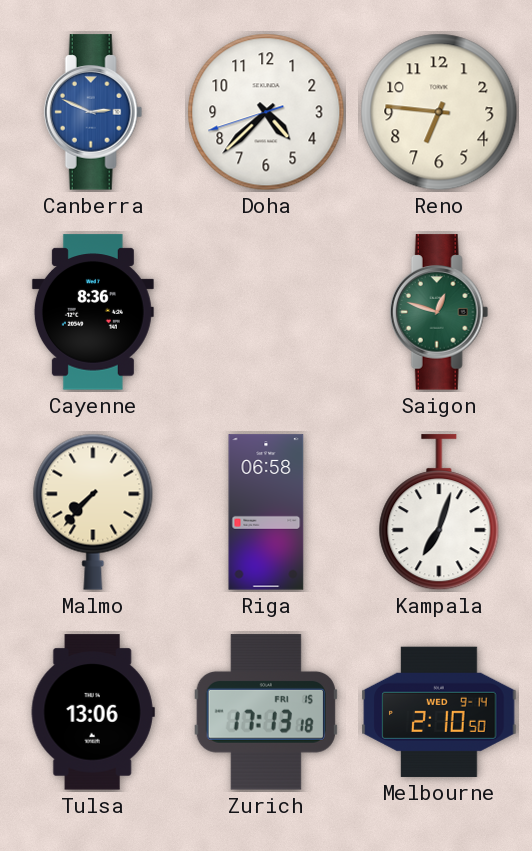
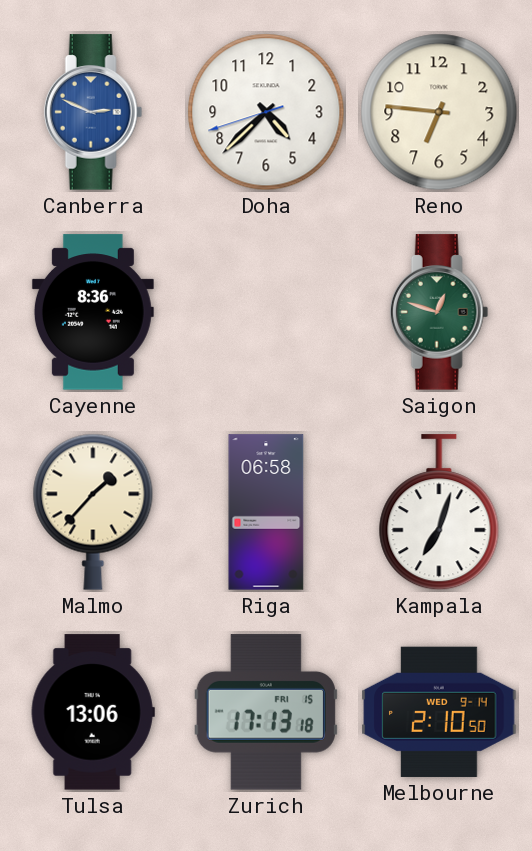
Malmo: 7:37 -> 1:37 (93, 512)
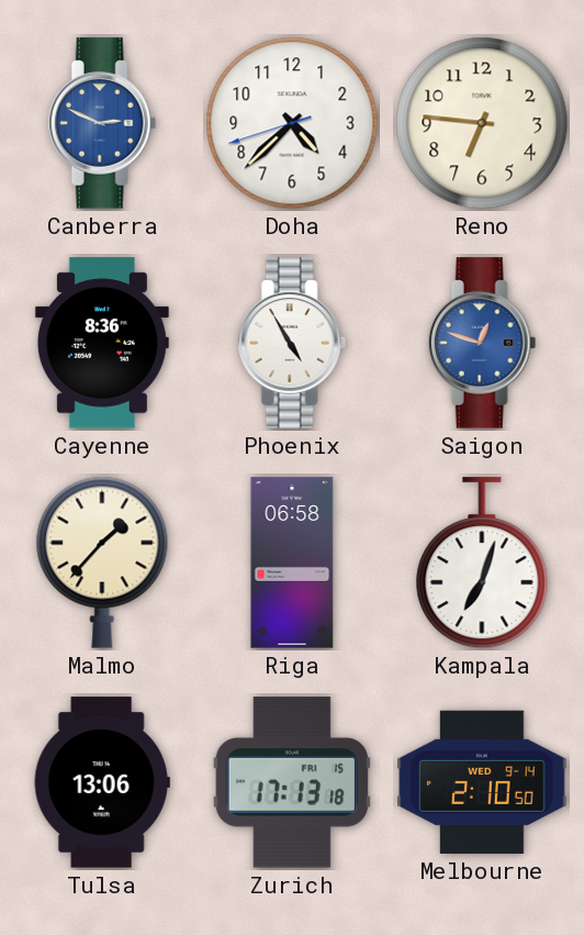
Phoenix: none -> 4:55 (292, 343)
Saigon dial: green -> blue (482, 343)
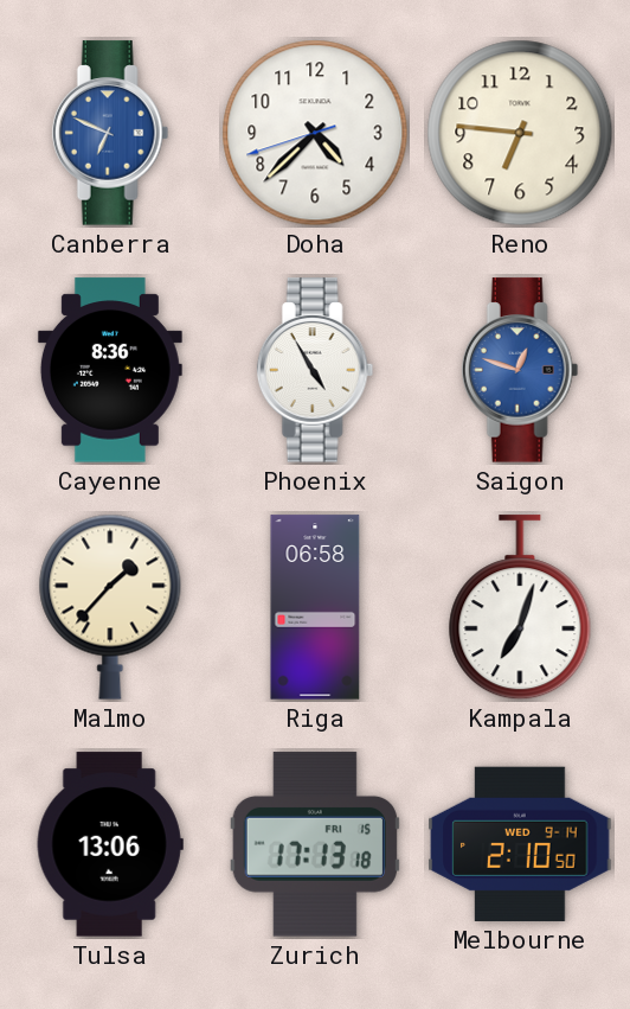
Canberra: 2:49 -> 6:49 (110, 133)
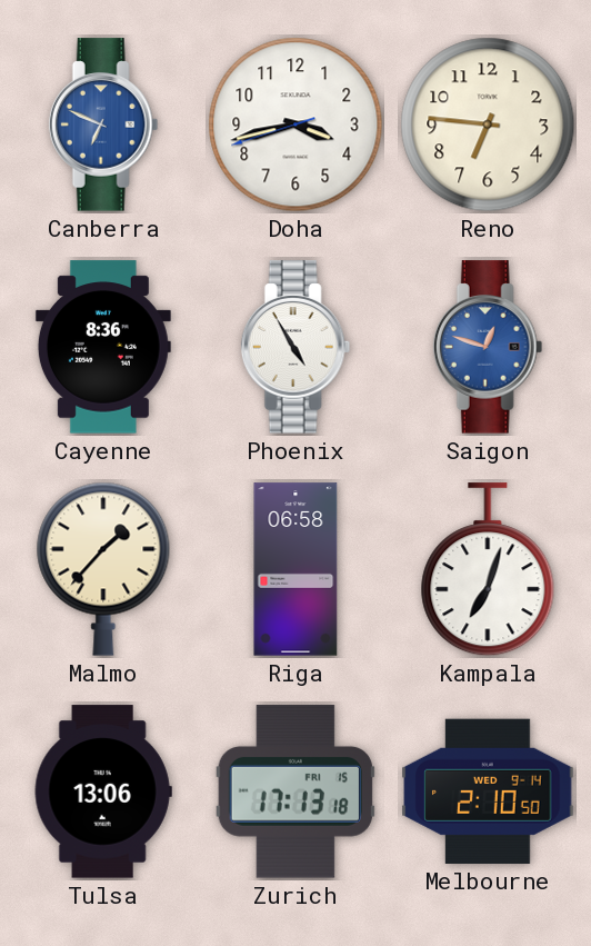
Doha: 4:37 -> 3:42 (295, 125)
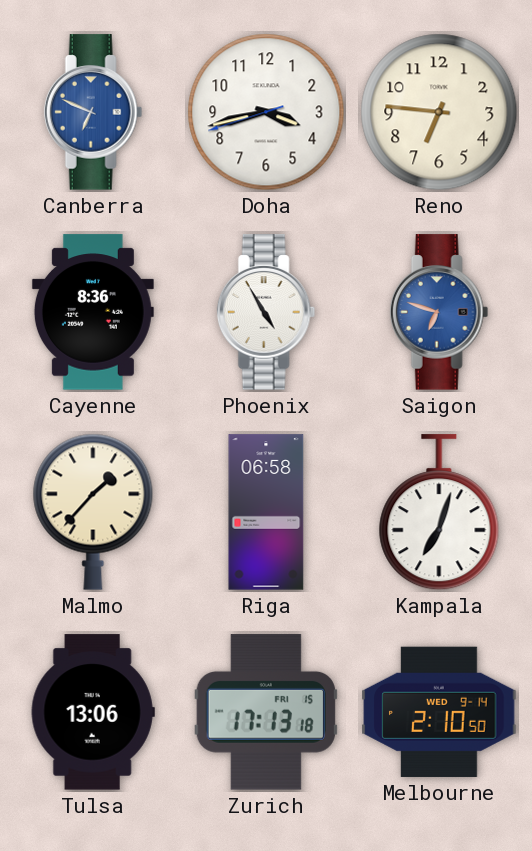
Saigon: 12:48 -> 6:48 (439, 312)
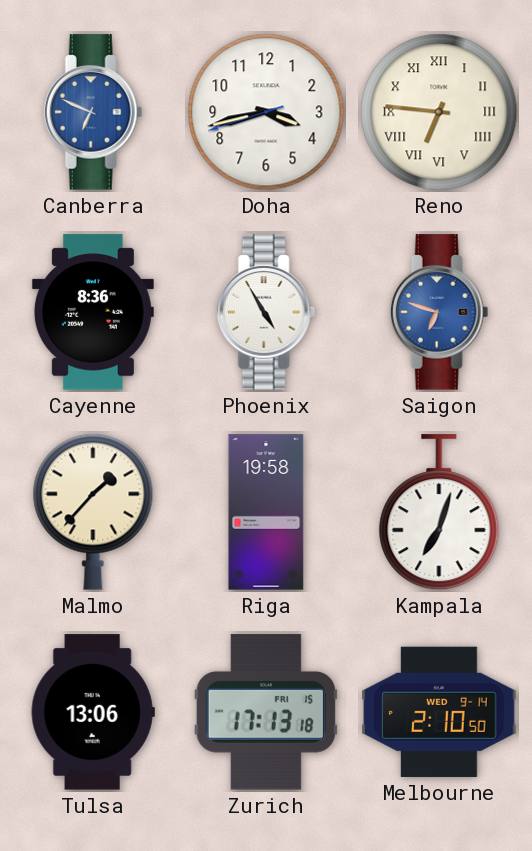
Reno numerals: Arabic -> Roman (439, 112)
Riga: 06:58 -> 19:58 (266, 512)
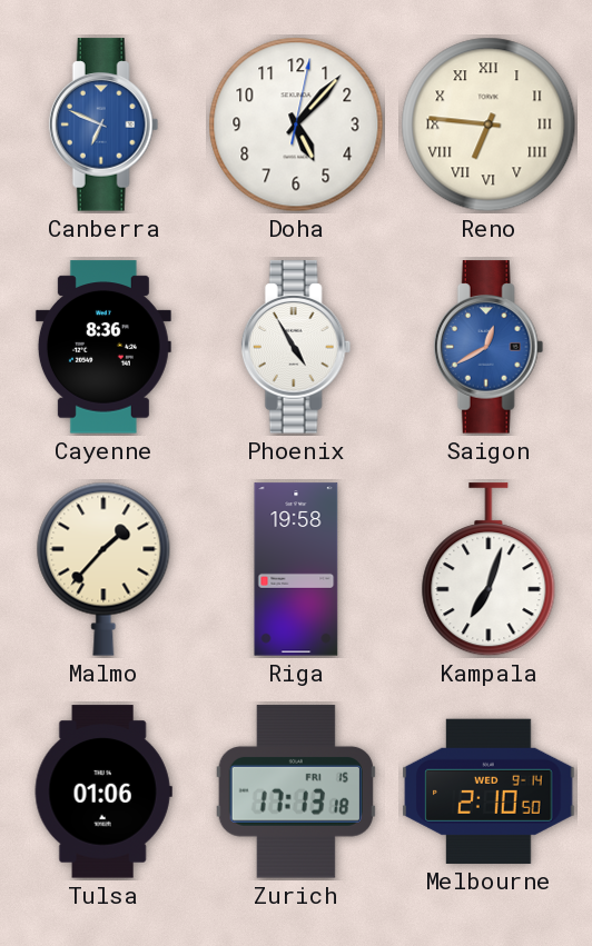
Doha: 3:42 -> 5:07 (296, 125)
Saigon: 6:48 -> 12:40 (489, 347)
Tulsa: 13:06 -> 01:06 (103, 791)
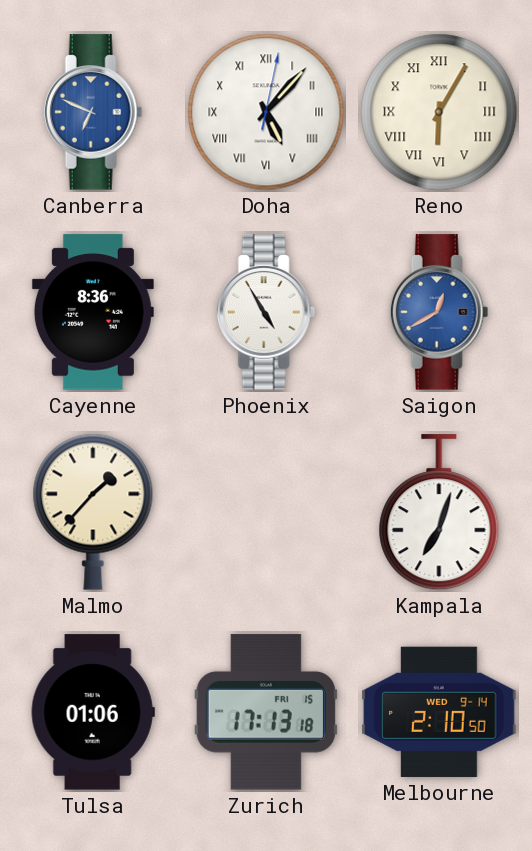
Doha numerals: Arabic -> Roman (266, 112)
Reno: 6:46 -> 6:05 (439, 112)
Riga: 19:58 -> none (296, 569)
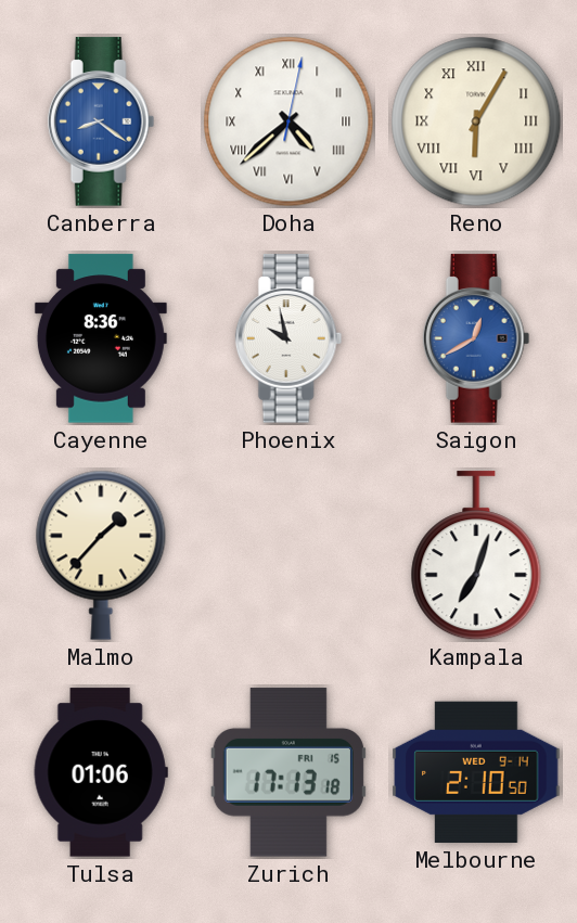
Canberra: 6:49 -> 8:21 (101, 121)
Doha: 5:07 -> 4:38 (288, 121)
Phoenix: 4:55 -> 9:58 (288, 338)
